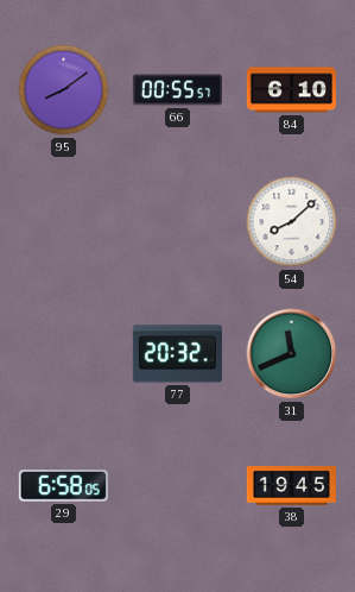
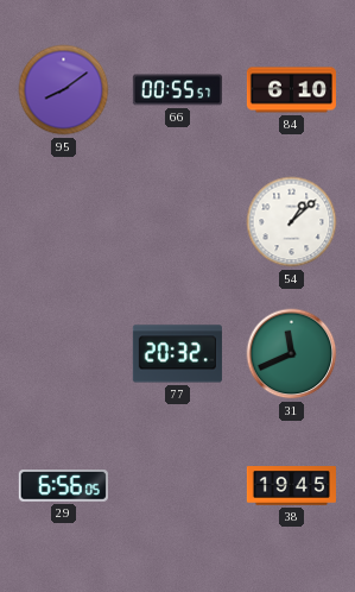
54: 8:08 -> 1:08 (292, 222)
29: 6:58 -> 6:56 (63, 486)
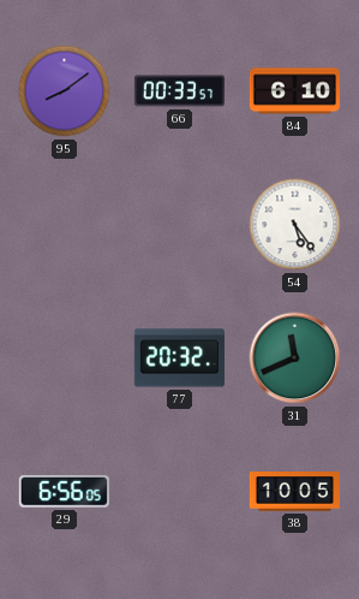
66: 00:55 -> 00:33 (179, 91)
54: 1:08 -> 5:24 (295, 225)
38: 19:45 -> 10:05 (294, 492)
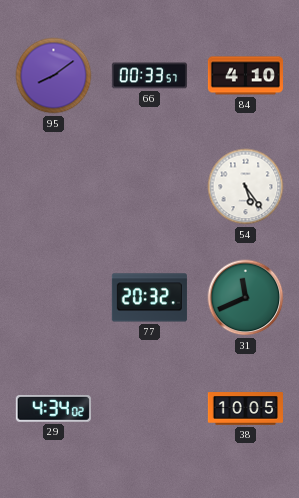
84: 6:10 -> 4:10 (245, 76)
29: 6:56 -> 4:34 (53, 409)
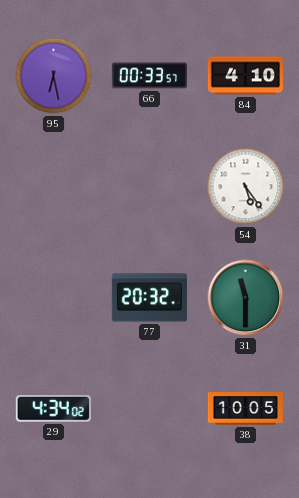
95: 8:09 -> 6:28 (54, 76)
31: 11:41 -> 11:30 (246, 298)
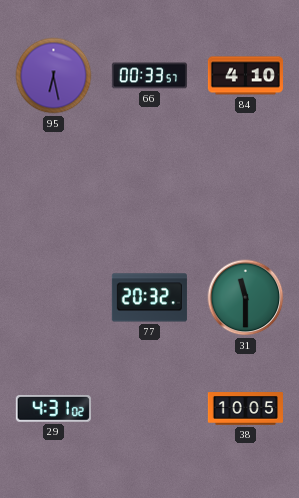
54: 5:24 -> none (246, 187)
29: 4:34 -> 4:31 (53, 409)
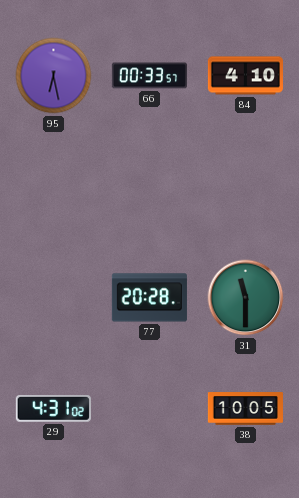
77: 20:32 -> 20:28 (149, 298)
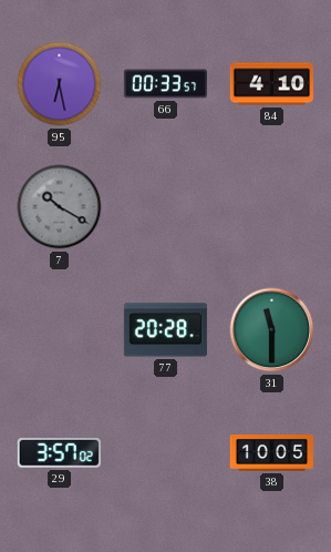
7: none -> 10:20 (60, 207)
29: 4:31 -> 3:57 (59, 453)
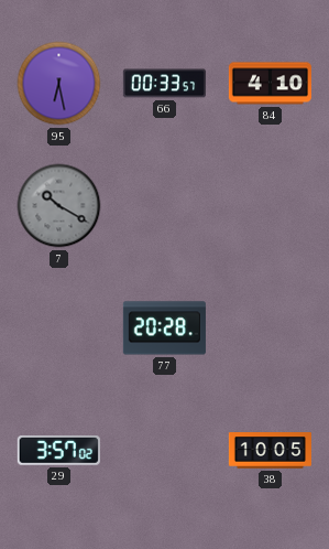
31: 11:30 -> none (272, 330)
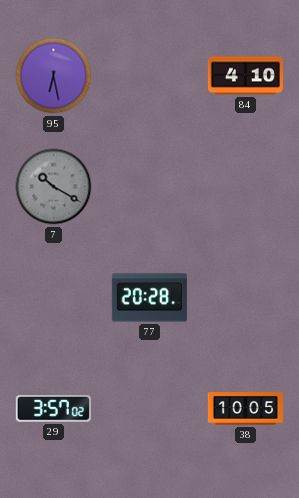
66: 00:33 -> none (164, 84)
